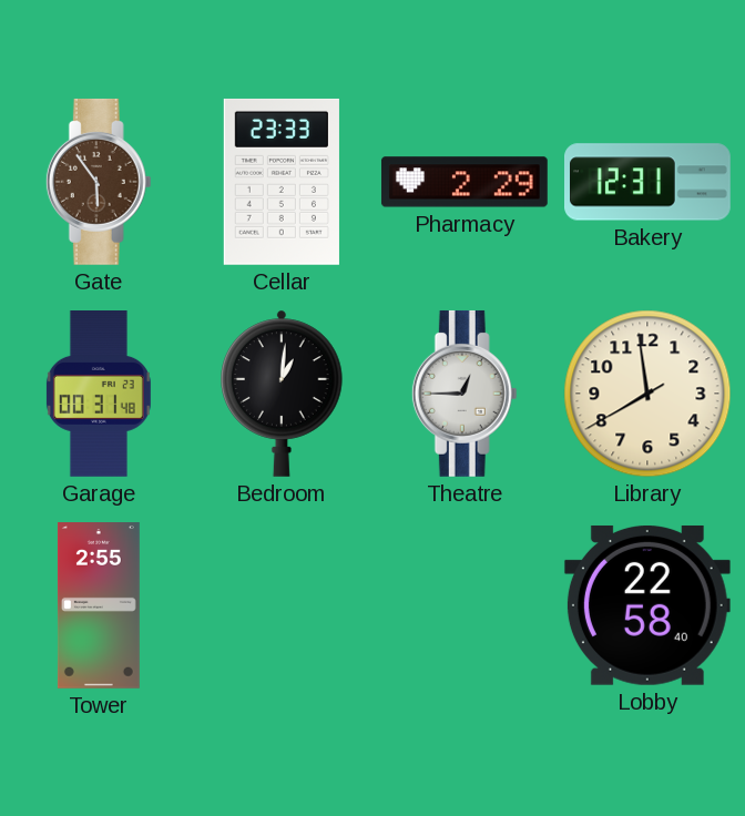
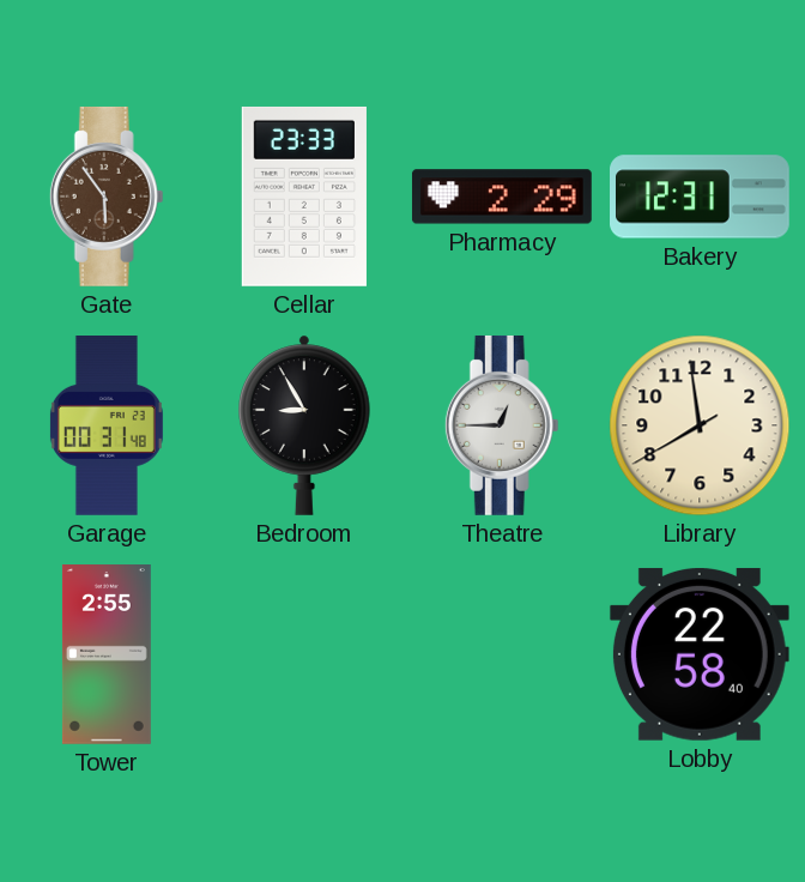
Bedroom: 1:01 -> 8:55 (304, 425)
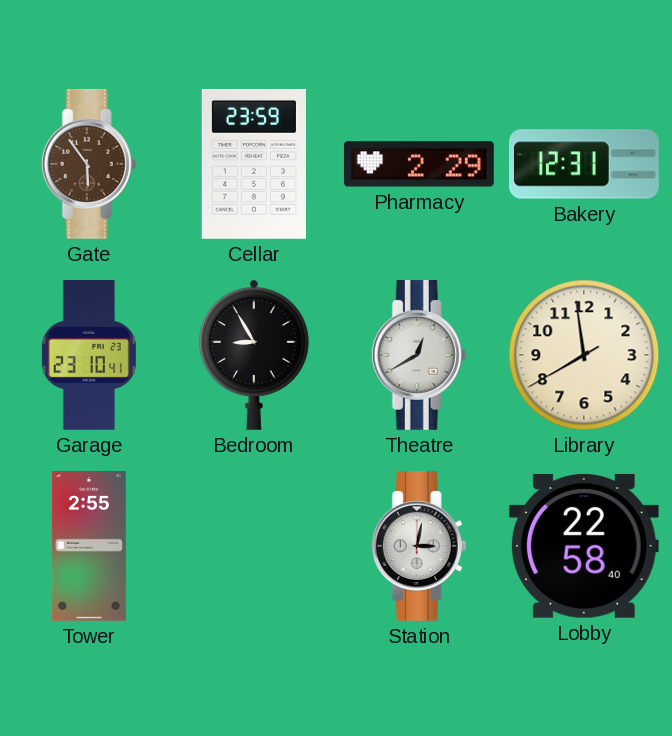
Cellar: 23:33 -> 23:59 (254, 164)
Garage: 00:31 -> 23:10 (89, 356)
Theatre: 12:45 -> 12:40 (419, 355)
Station: none -> 3:02 (419, 546)
